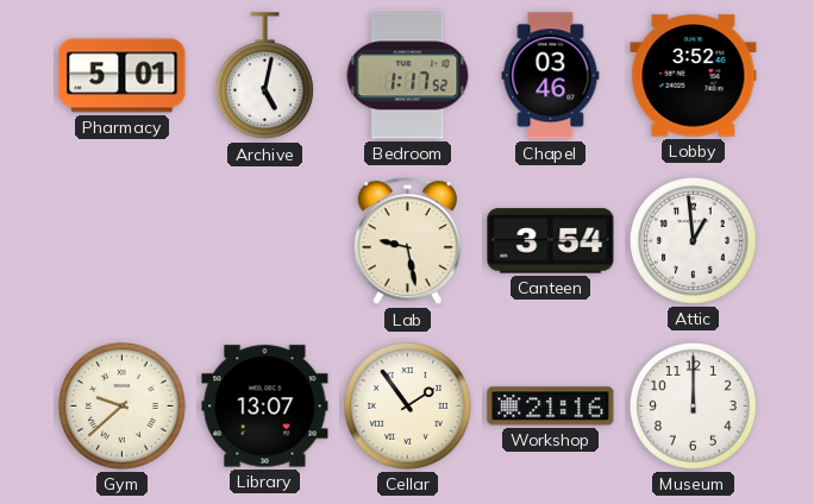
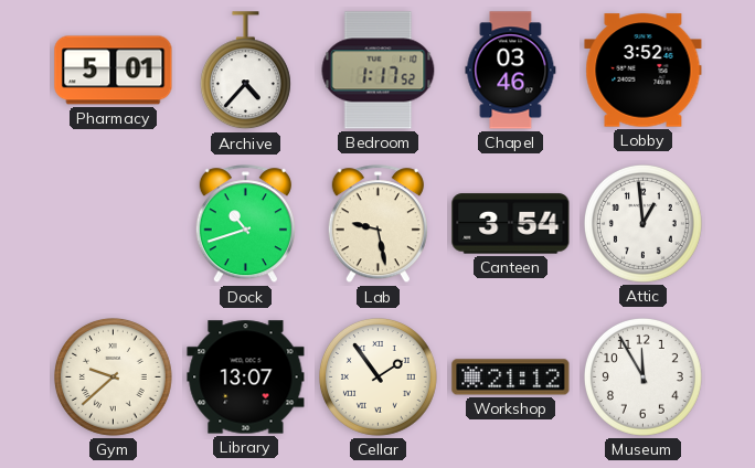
Archive: 5:02 -> 4:37 (245, 71)
Dock: none -> 10:42 (245, 224)
Workshop: 21:16 -> 21:12 (511, 377)
Museum: 12:00 -> 11:55 (644, 377)
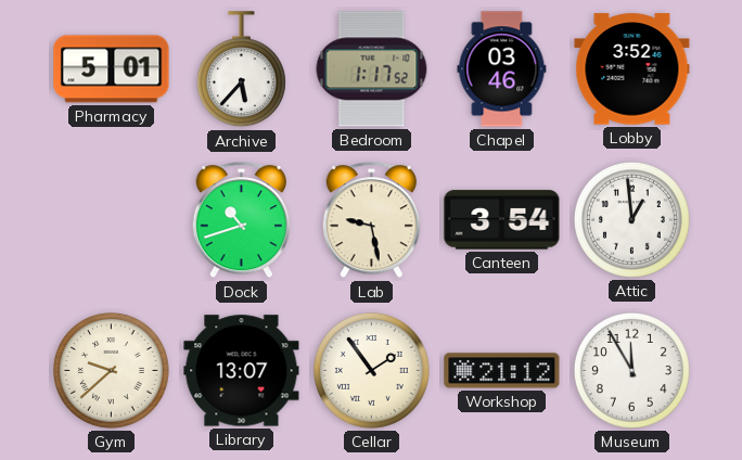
Archive: 4:37 -> 5:37 (241, 69)
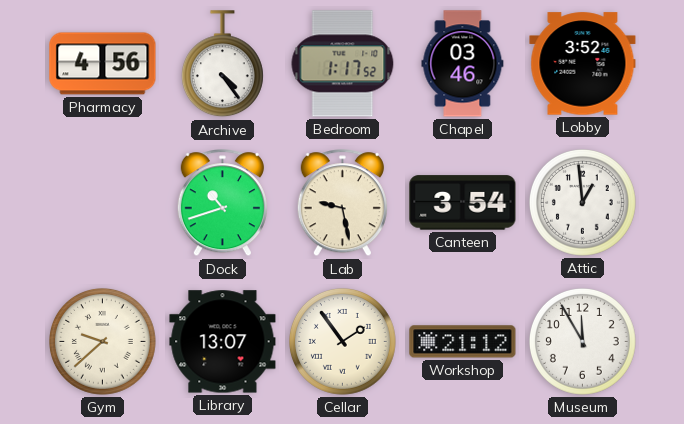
Pharmacy: 5:01 -> 4:56 (103, 64)
Archive: 5:37 -> 4:24 (222, 64)
